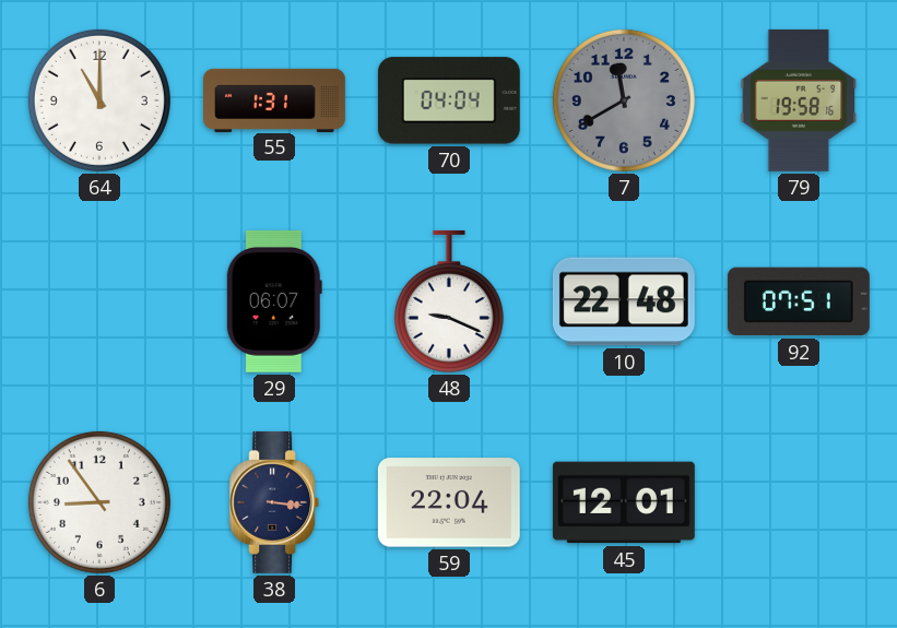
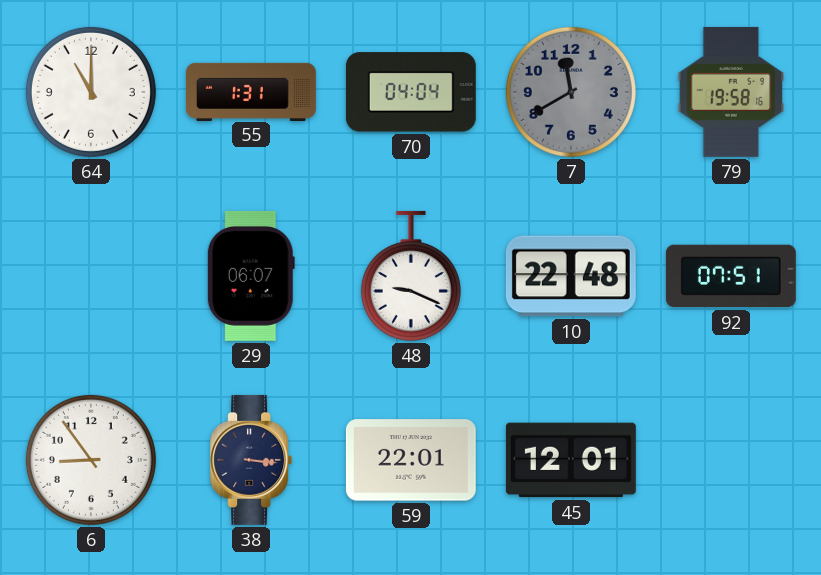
59: 22:04 -> 22:01 (411, 460)
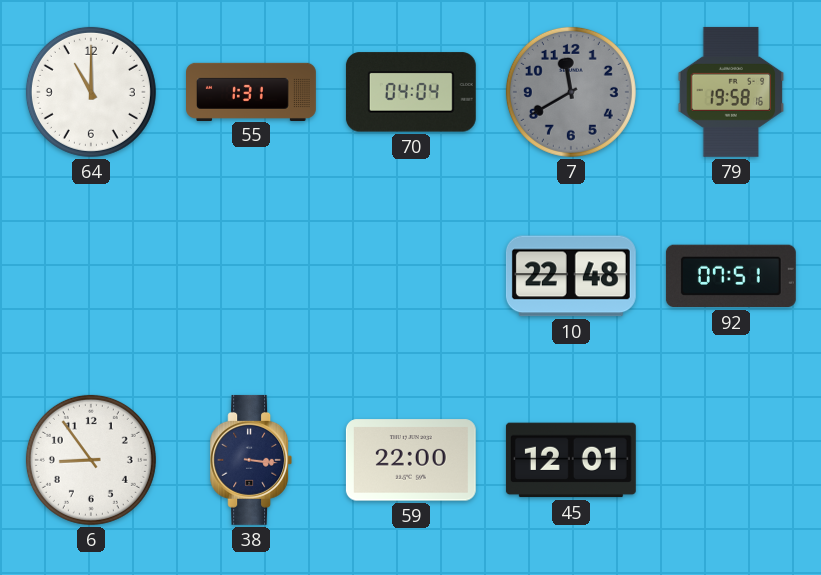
29: 06:07 -> none (251, 276)
48: 9:19 -> none (411, 276)
59: 22:01 -> 22:00 (411, 460)
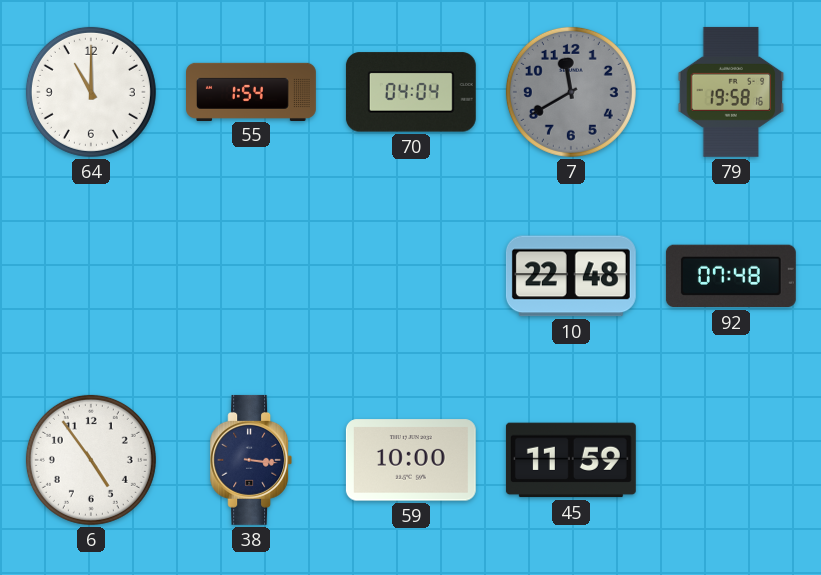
55: 1:31 -> 1:54 (252, 91)
92: 07:51 -> 07:48 (731, 276)
6: 8:54 -> 4:54 (91, 460)
59: 22:00 -> 10:00 (411, 460)
45: 12:01 -> 11:59 (571, 460)
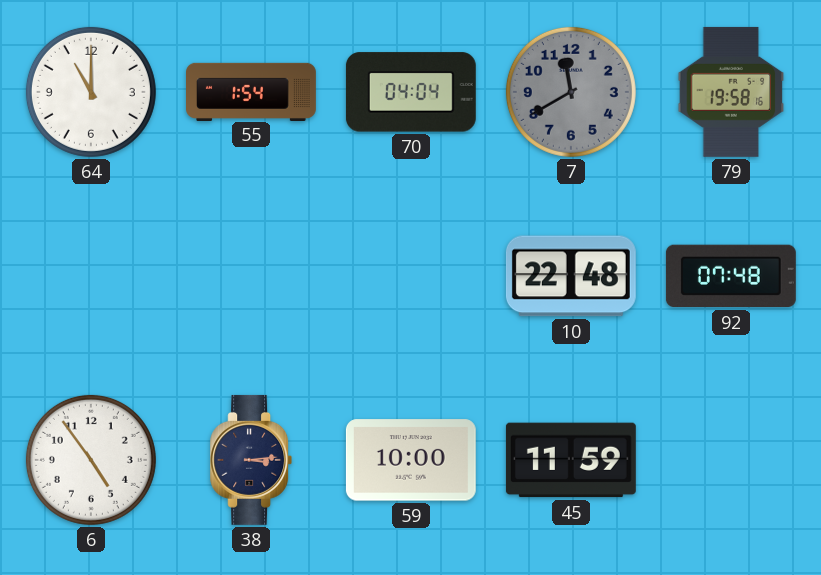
38: 3:16 -> 3:14 (251, 460)
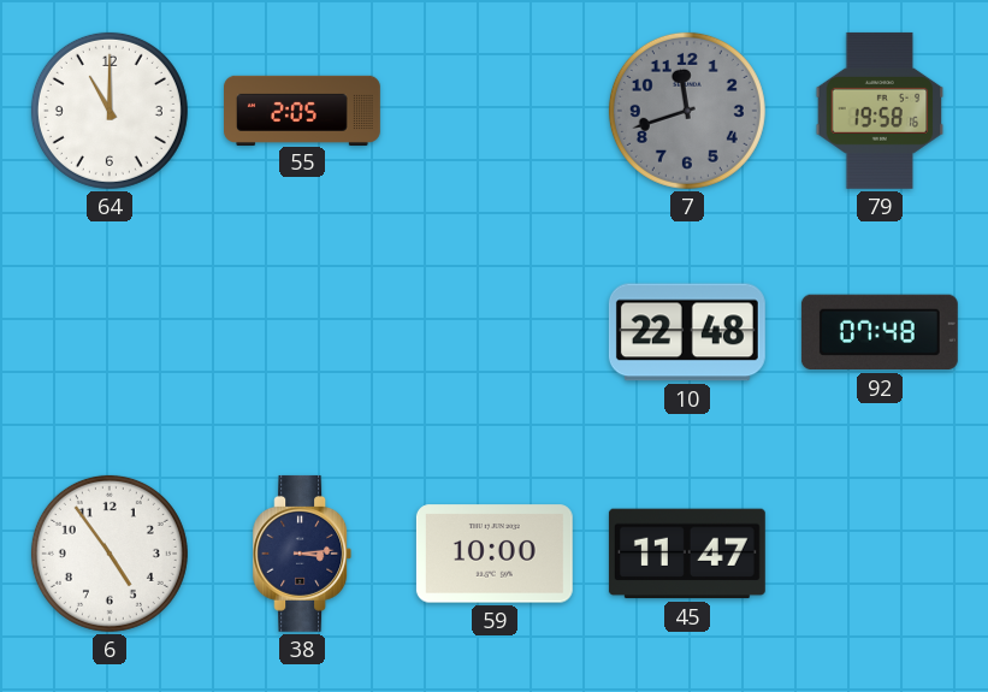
55: 1:54 -> 2:05 (303, 110)
70: 04:04 -> none (411, 92)
7: 11:40 -> 11:42 (687, 111)
45: 11:59 -> 11:47 (687, 554)
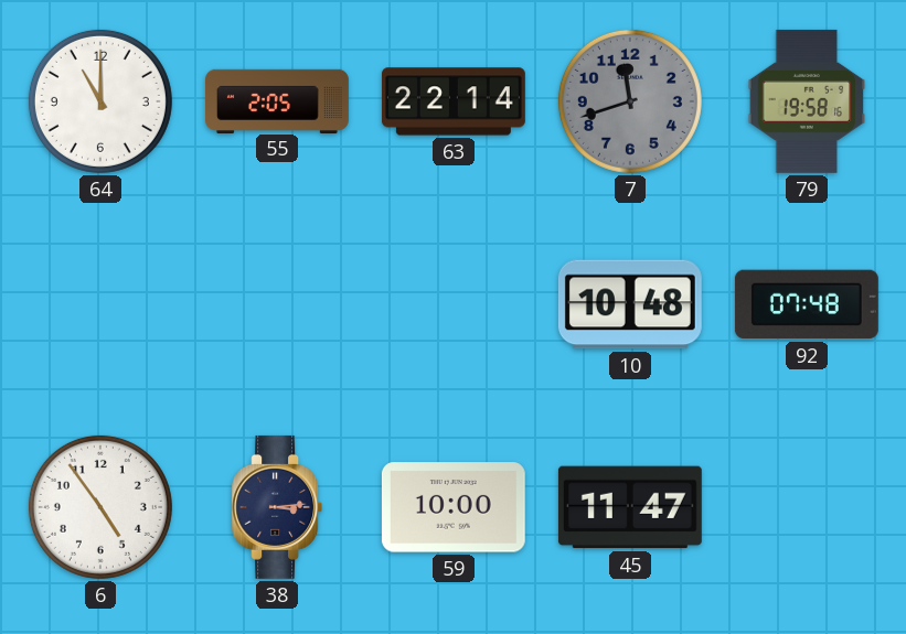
63: none -> 22:14 (454, 101)
10: 22:48 -> 10:48 (630, 304)
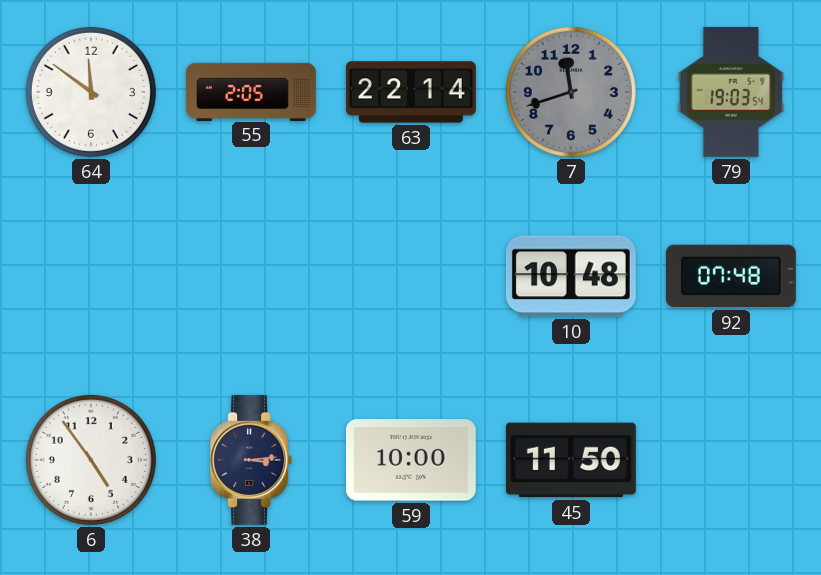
64: 11:00 -> 11:51 (91, 92)
79: 19:58 -> 19:03 (731, 92)
45: 11:47 -> 11:50 (571, 460)
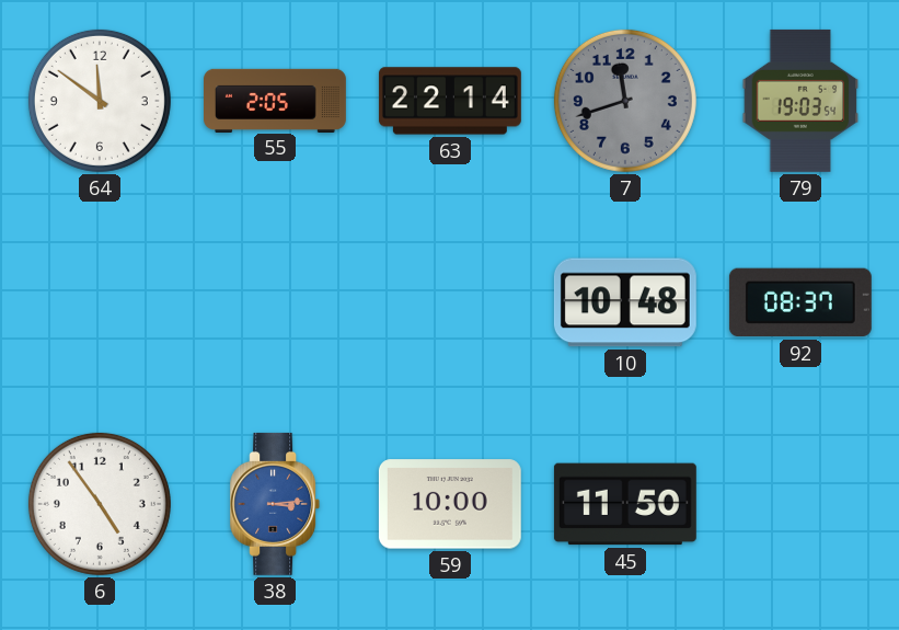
92: 07:48 -> 08:37 (800, 302)
38 dial: navy -> blue (275, 504)
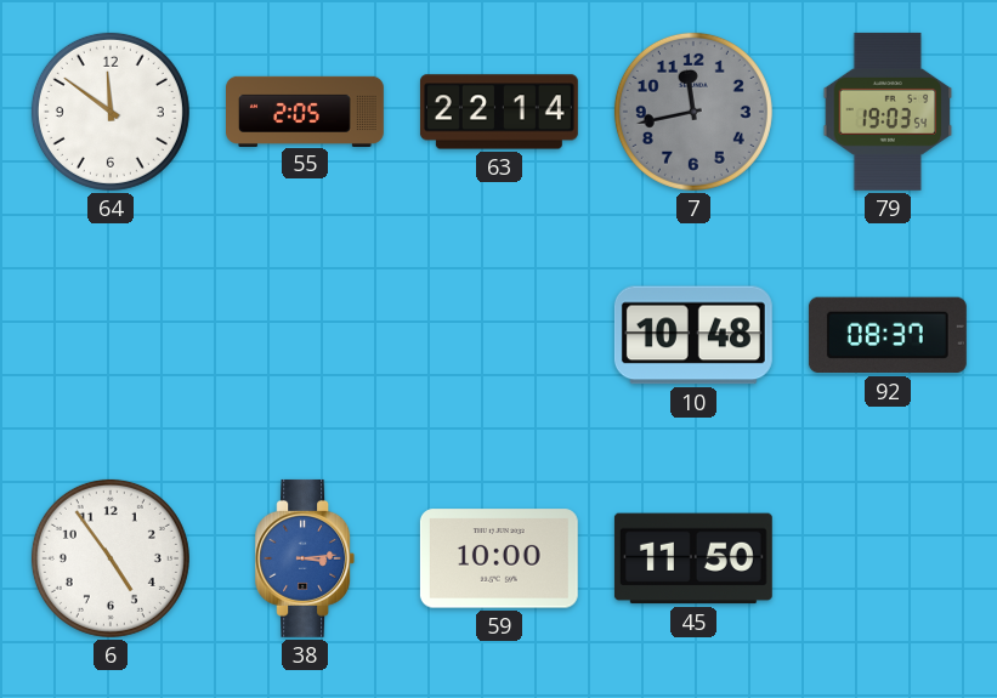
7: 11:42 -> 11:43 (693, 112)
